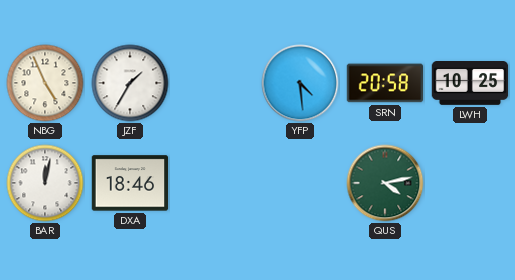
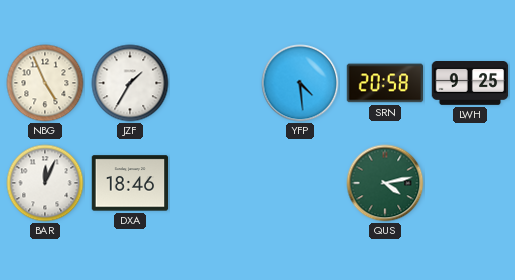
LWH: 10:25 -> 9:25 (470, 84)
BAR: 12:02 -> 12:04 (45, 183)
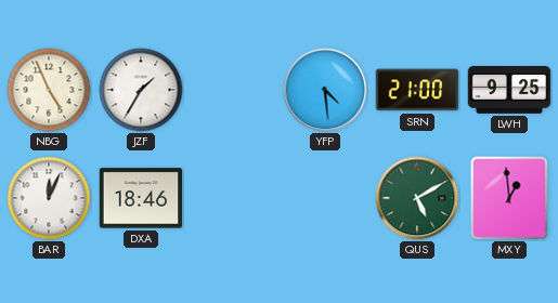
SRN: 20:58 -> 21:00 (417, 90)
QUS: 4:13 -> 5:10 (417, 198)
MXY: none -> 12:59 (509, 198)
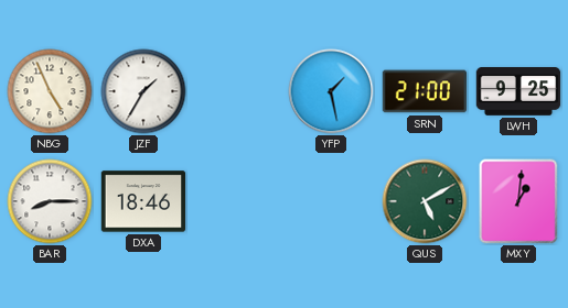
YFP: 4:29 -> 1:28 (331, 91)
BAR: 12:04 -> 8:15 (50, 201)
MXY: 12:59 -> 1:01 (518, 201)
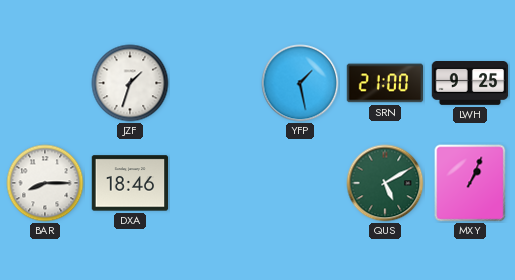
NBG: 4:56 -> none (50, 91)
JZF: 1:35 -> 1:33 (130, 83)
MXY: 1:01 -> 1:04 (470, 183)
